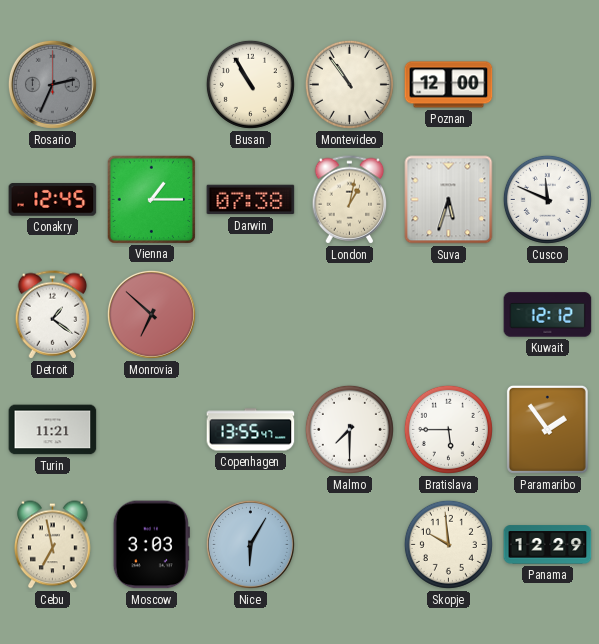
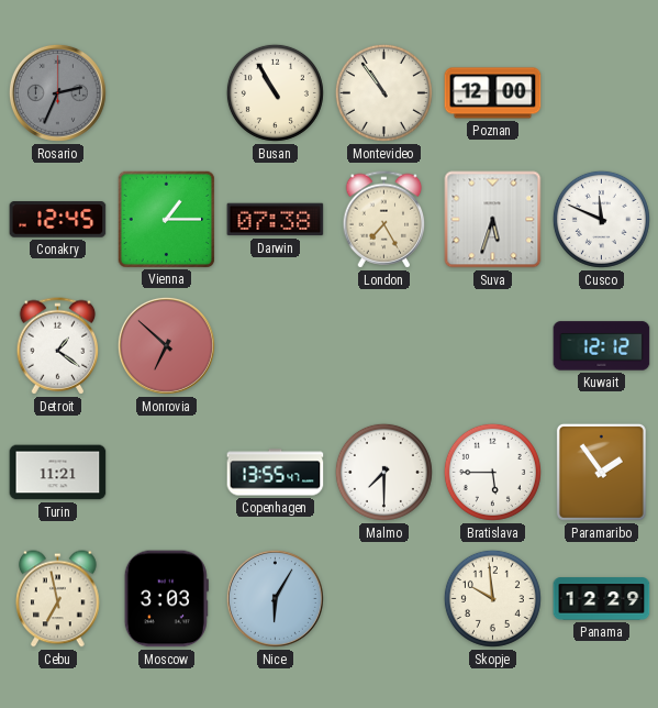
London: 1:02 -> 7:25 (384, 220)
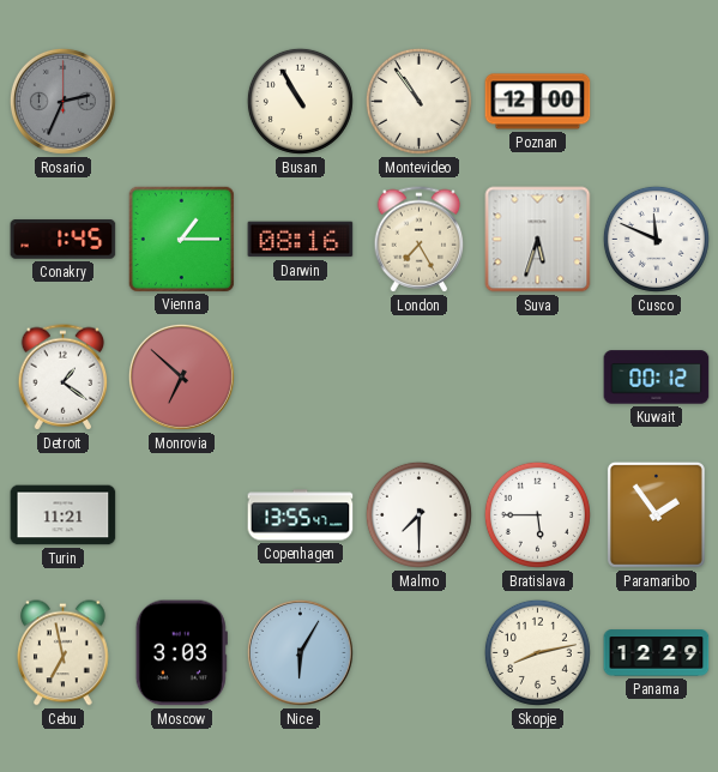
Conakry: 12:45 -> 1:45 (64, 240)
Darwin: 07:38 -> 08:16 (301, 240)
Kuwait: 12:12 -> 00:12 (657, 378)
Skopje: 9:59 -> 8:13 (537, 652)
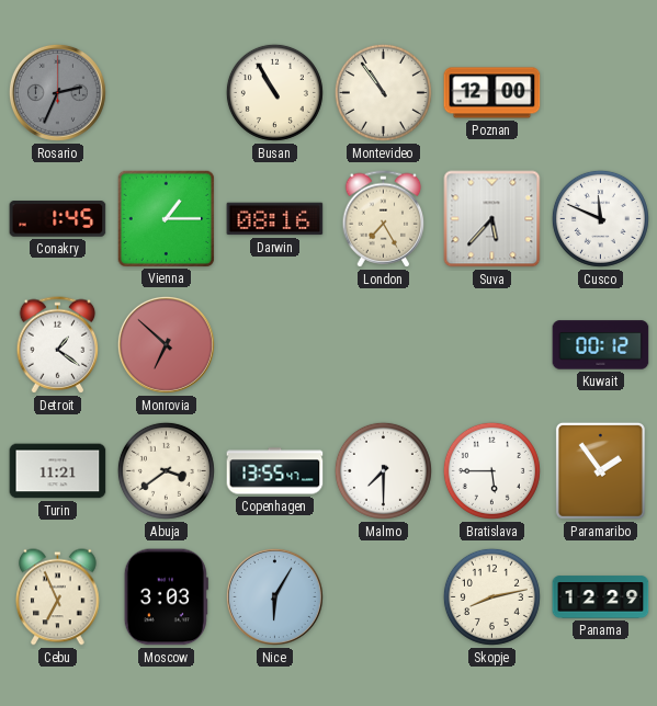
Suva: 5:33 -> 5:37 (492, 219)
Abuja: none -> 3:39 (166, 470)
Cebu: 6:58 -> 6:56 (58, 597)
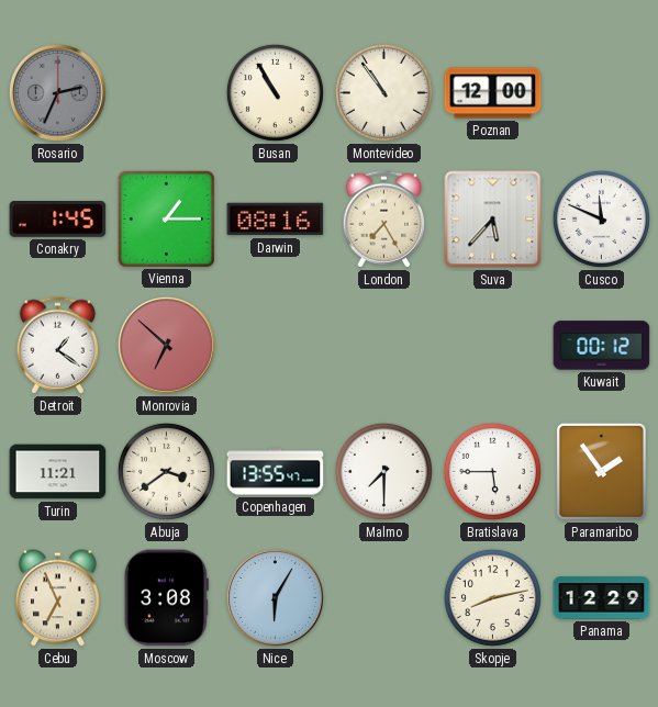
Moscow: 3:03 -> 3:08 (166, 598)
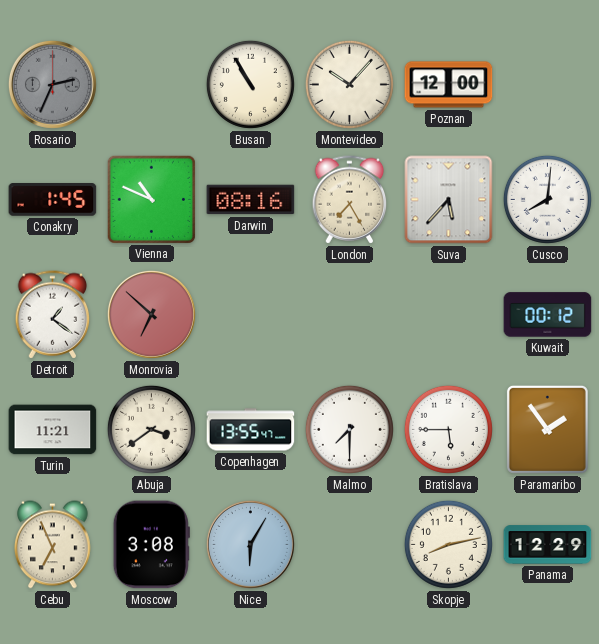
Montevideo: 10:54 -> 10:07 (349, 84)
Vienna: 1:15 -> 10:49 (151, 199)
Cusco: 11:49 -> 8:01 (547, 199)
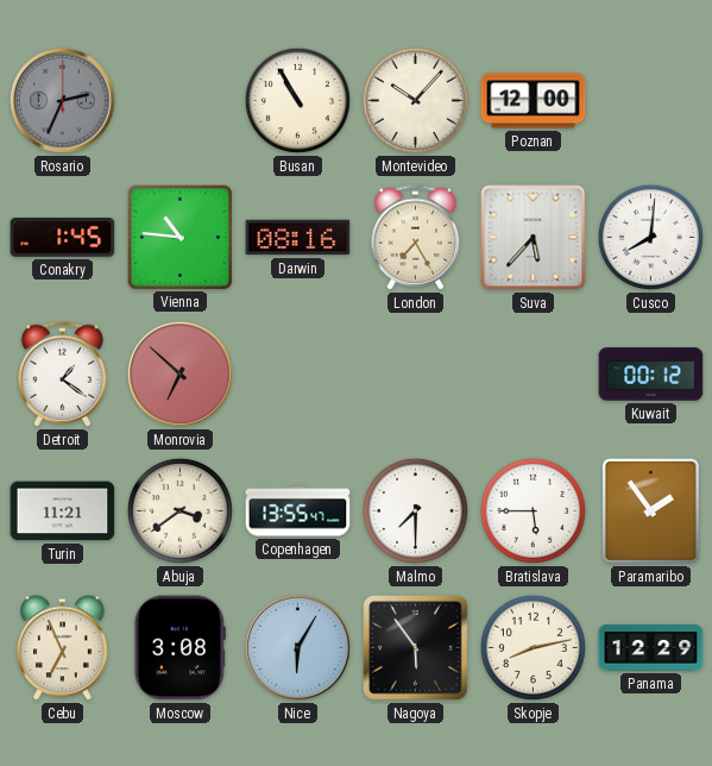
Vienna: 10:49 -> 10:46 (179, 237)
Nagoya: none -> 5:54 (416, 648)
